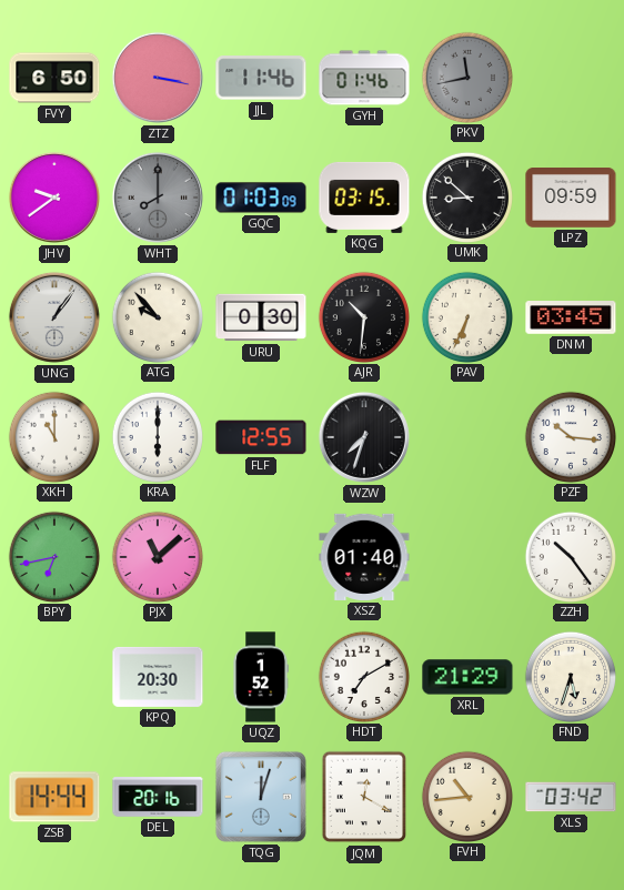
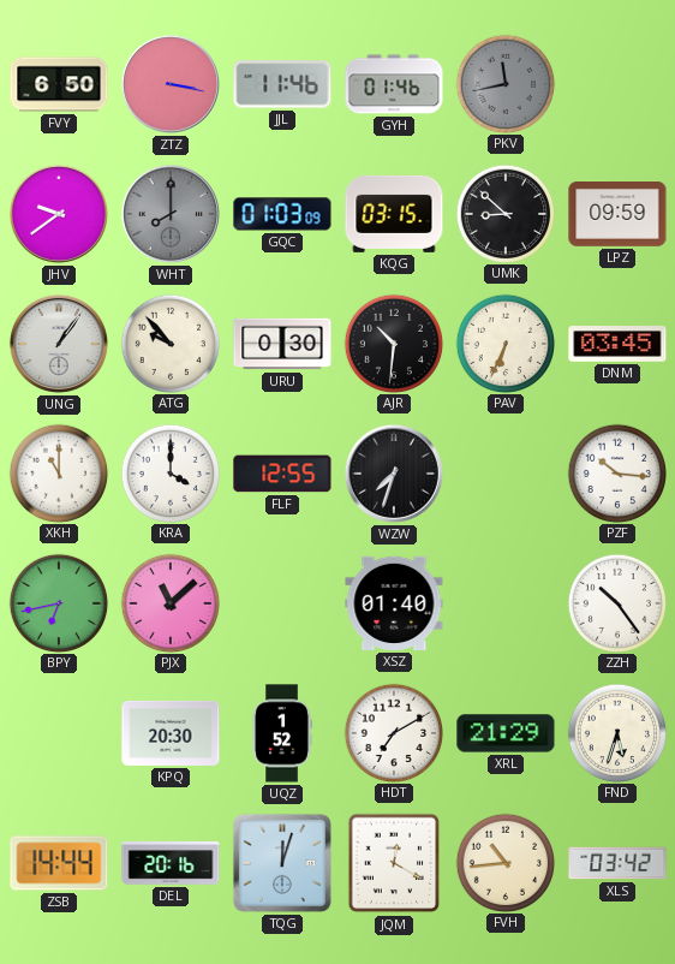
KRA: 6:00 -> 4:00 (169, 472)
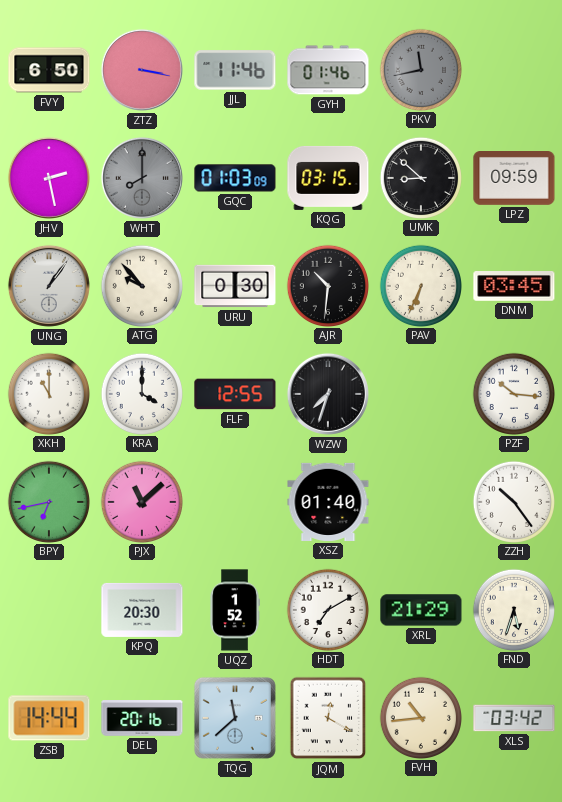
JHV: 9:39 -> 2:28 (49, 178)
TQG: 12:03 -> 11:38 (235, 718)
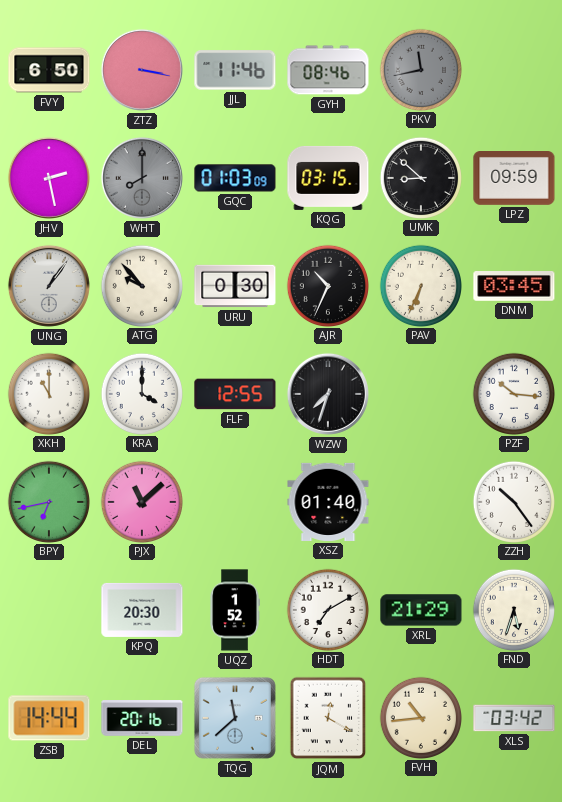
GYH: 01:46 -> 08:46 (328, 70)
AJR: 10:31 -> 10:34 (327, 285)
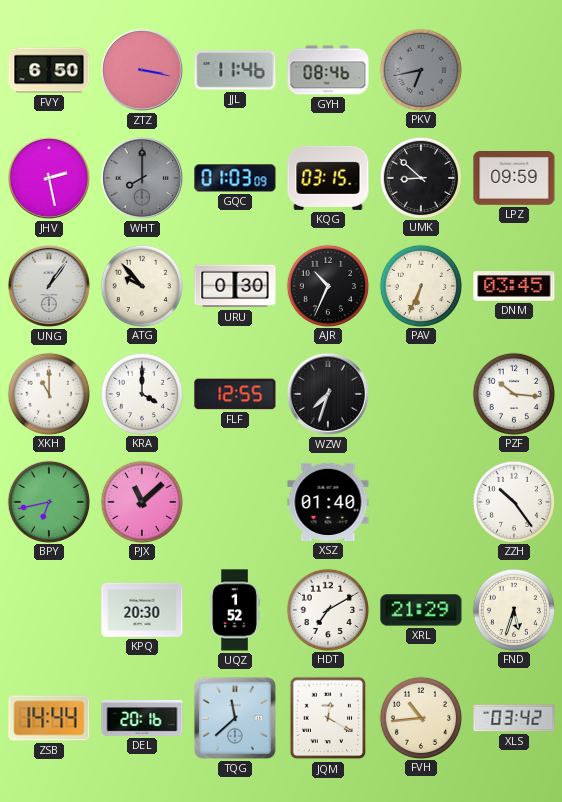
PKV: 11:43 -> 6:43 (420, 69)
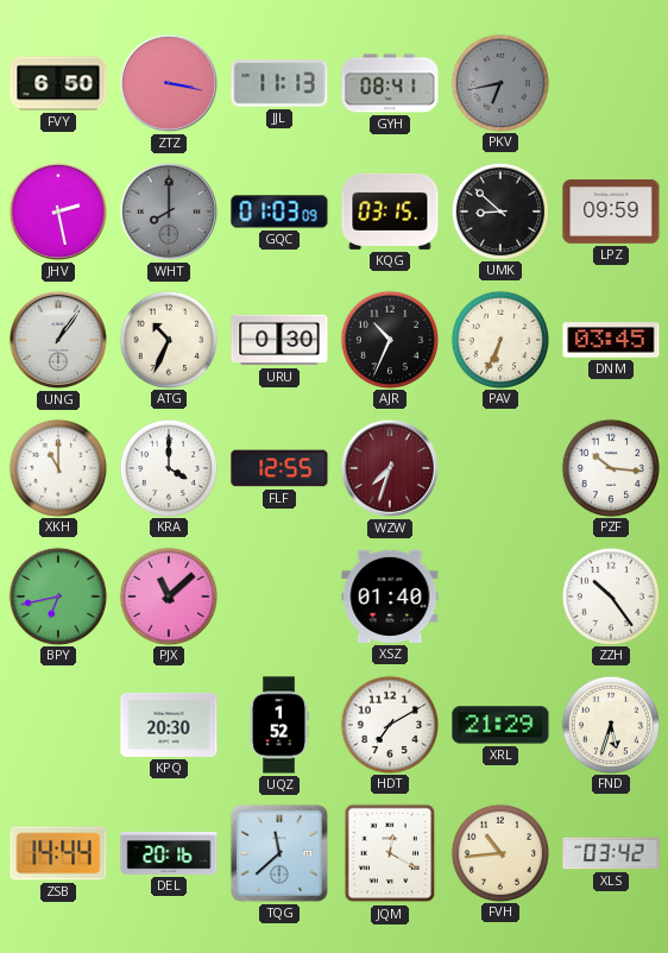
JJL: 11:46 -> 11:13 (279, 83)
GYH: 08:46 -> 08:41 (390, 83)
ATG: 9:53 -> 10:34 (168, 339)
WZW dial: black -> burgundy (390, 468)
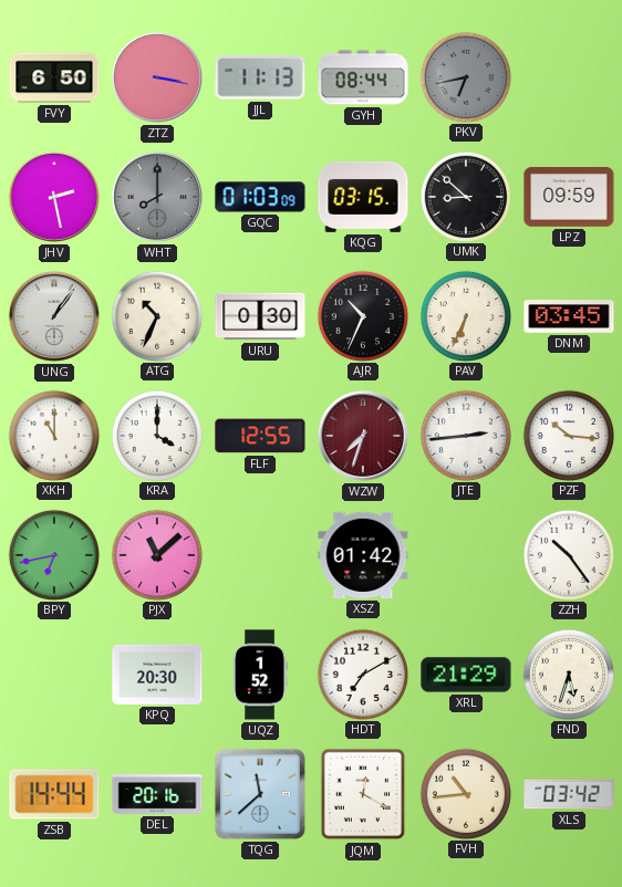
GYH: 08:41 -> 08:44 (363, 77)
JTE: none -> 2:44 (465, 435)
XSZ: 01:40 -> 01:42 (363, 555)
